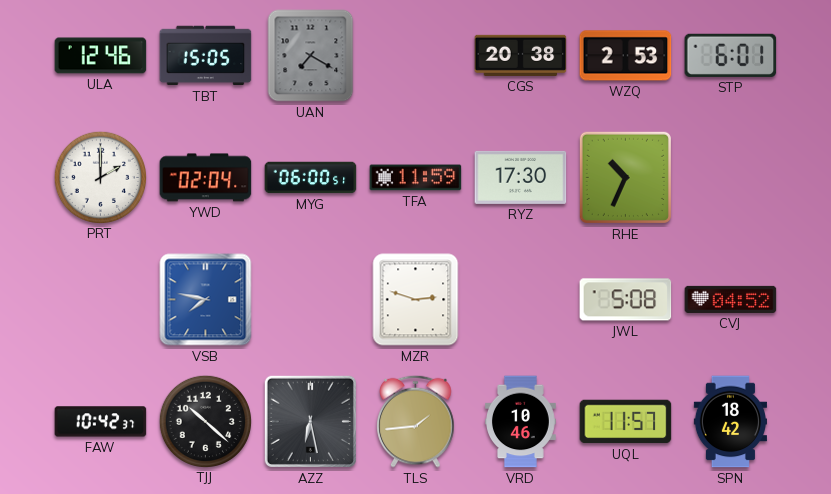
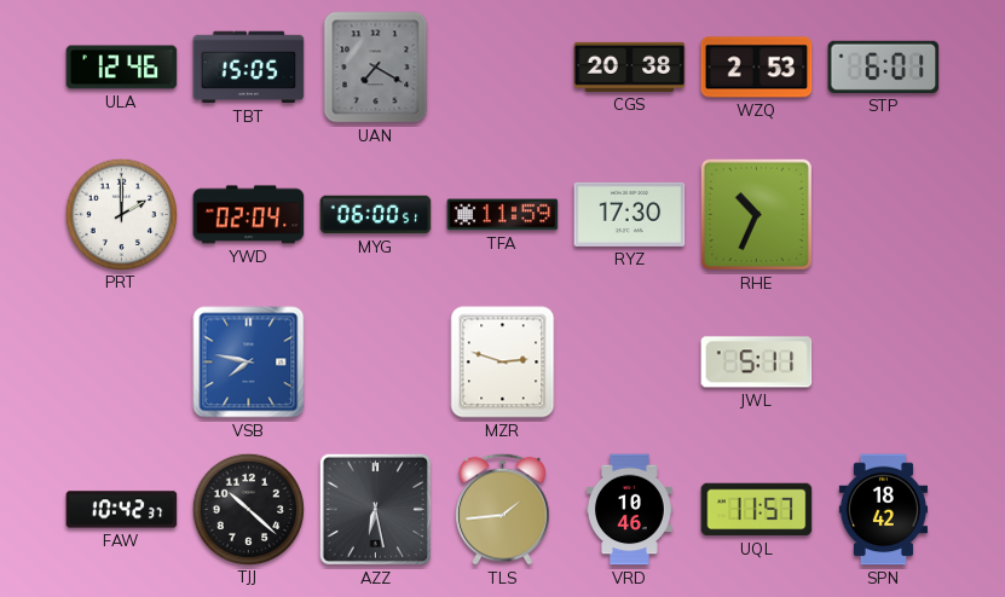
JWL: 5:08 -> 5:11 (757, 363)
CVJ: 04:52 -> none (731, 299)
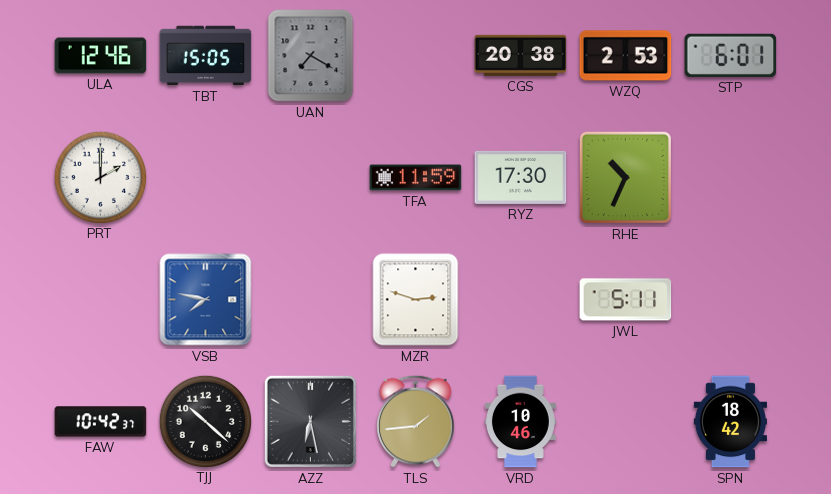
YWD: 02:04 -> none (249, 215)
MYG: 06:00 -> none (376, 215)
UQL: 11:57 -> none (757, 510)
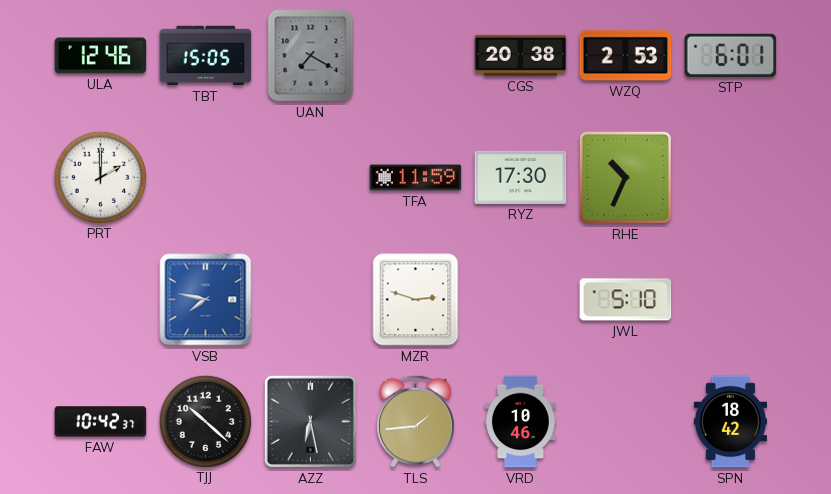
JWL: 5:11 -> 5:10 (626, 300)
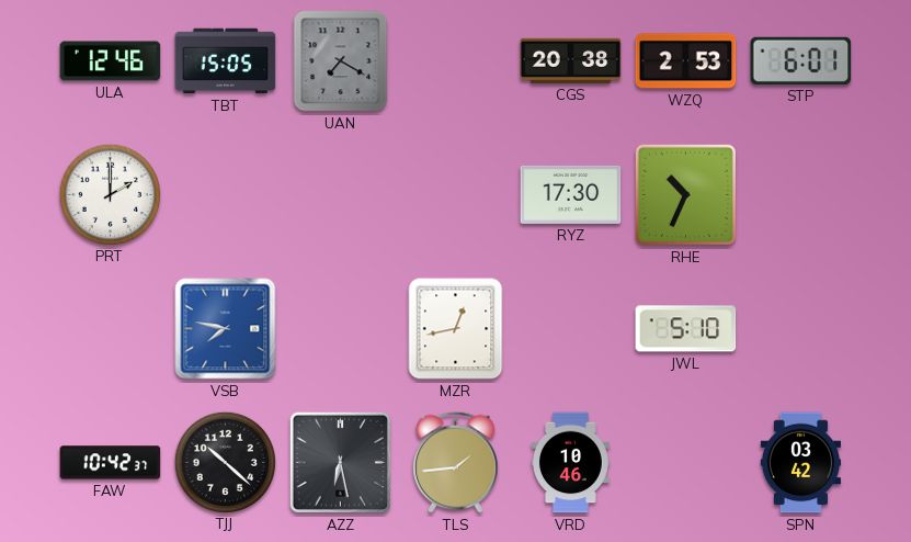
TFA: 11:59 -> none (416, 178)
MZR: 2:48 -> 12:43 (456, 329)
SPN: 18:42 -> 03:42 (800, 463)
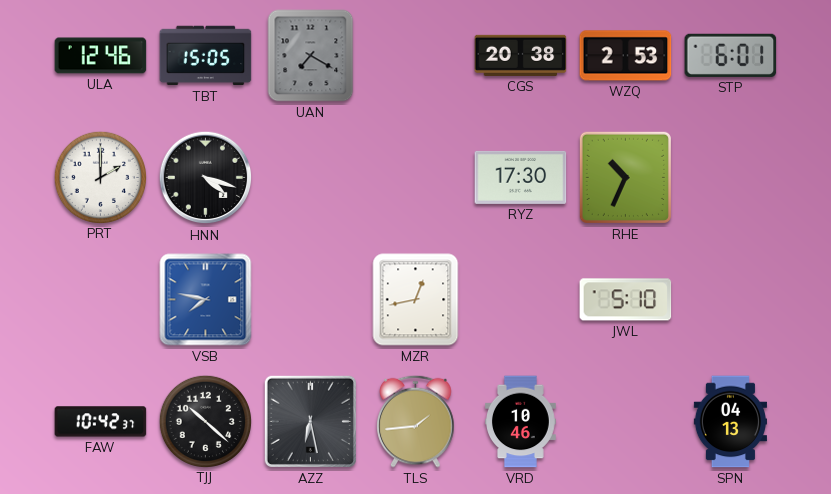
HNN: none -> 4:18 (206, 178)
SPN: 03:42 -> 04:13 (730, 422)
